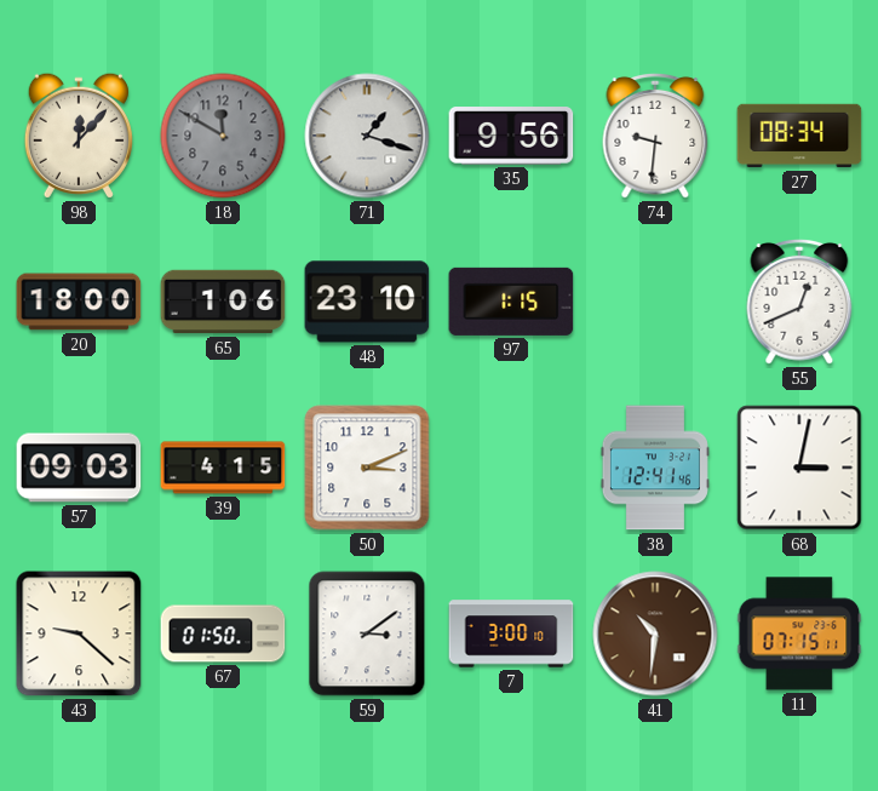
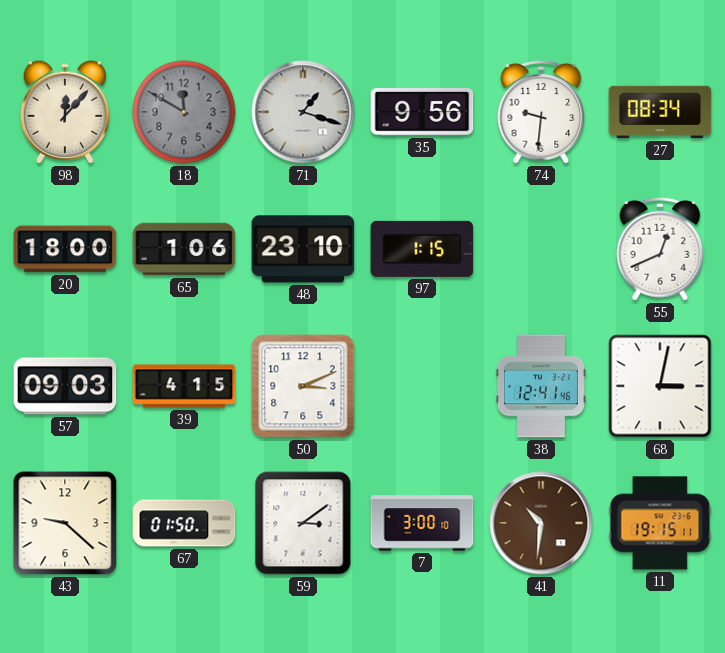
11: 07:15 -> 19:15 (660, 523)
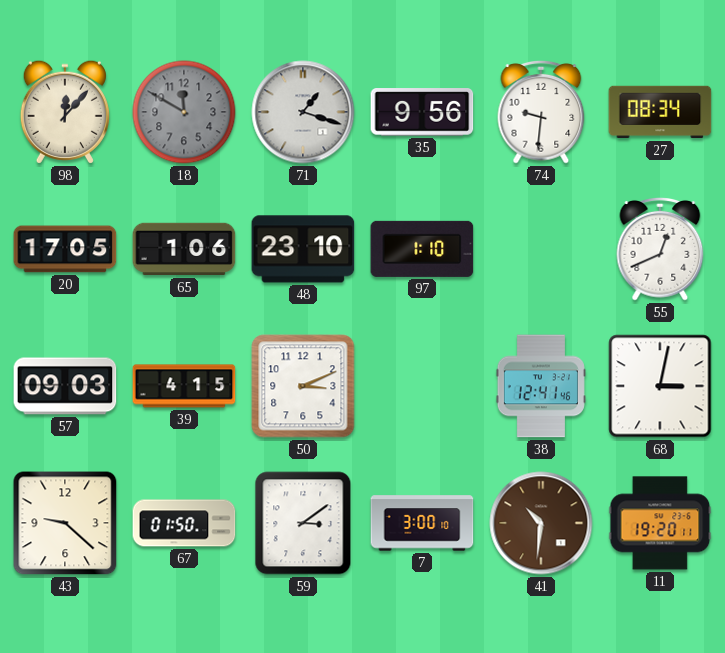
20: 18:00 -> 17:05 (65, 249)
97: 1:15 -> 1:10 (422, 249)
11: 19:15 -> 19:20 (660, 523)
